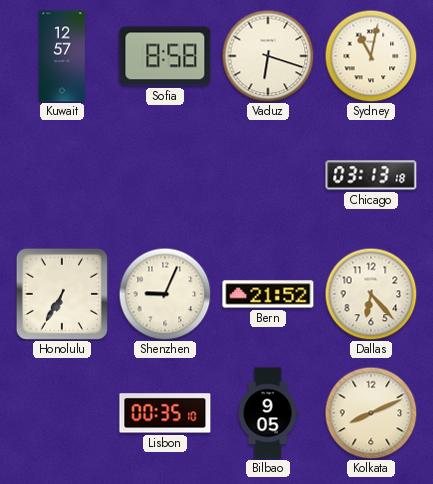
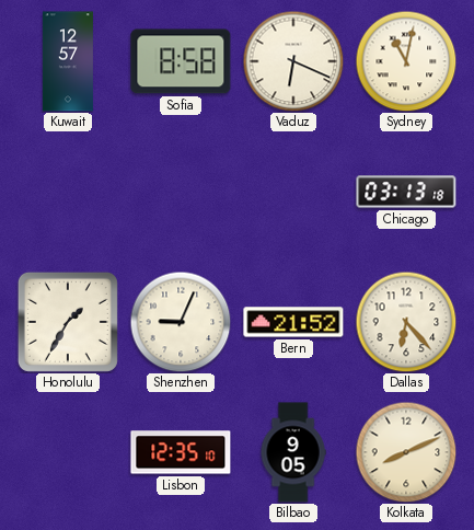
Vaduz: 6:18 -> 6:19 (293, 61)
Honolulu: 6:35 -> 1:35 (68, 322)
Lisbon: 00:35 -> 12:35 (181, 452)
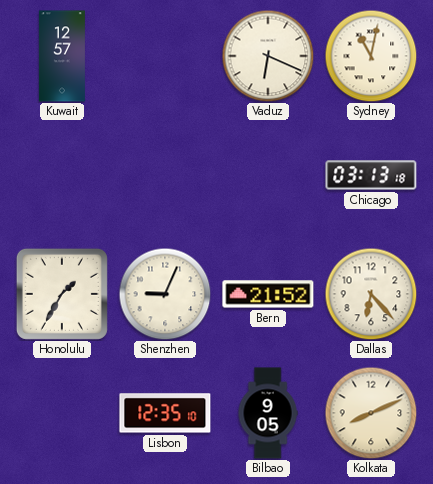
Sofia: 8:58 -> none (181, 61)
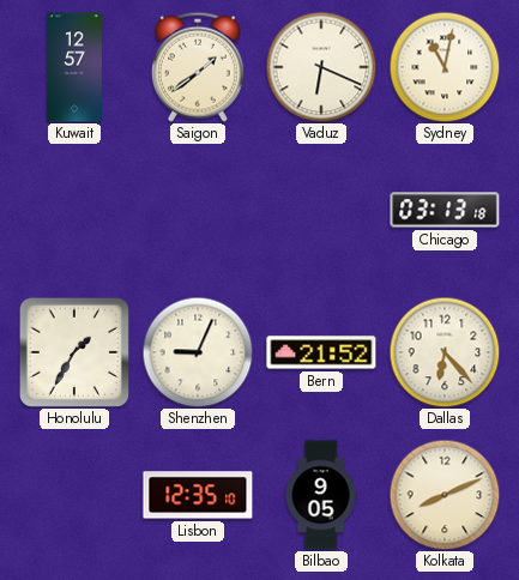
Saigon: none -> 1:39 (198, 67)
